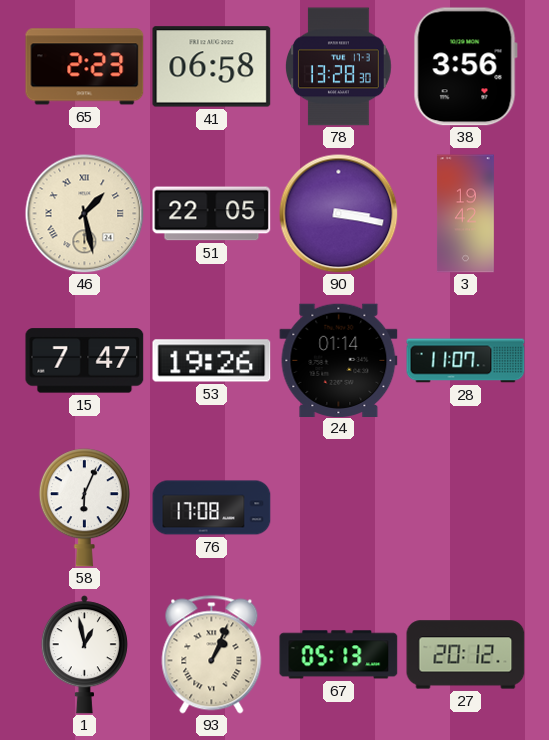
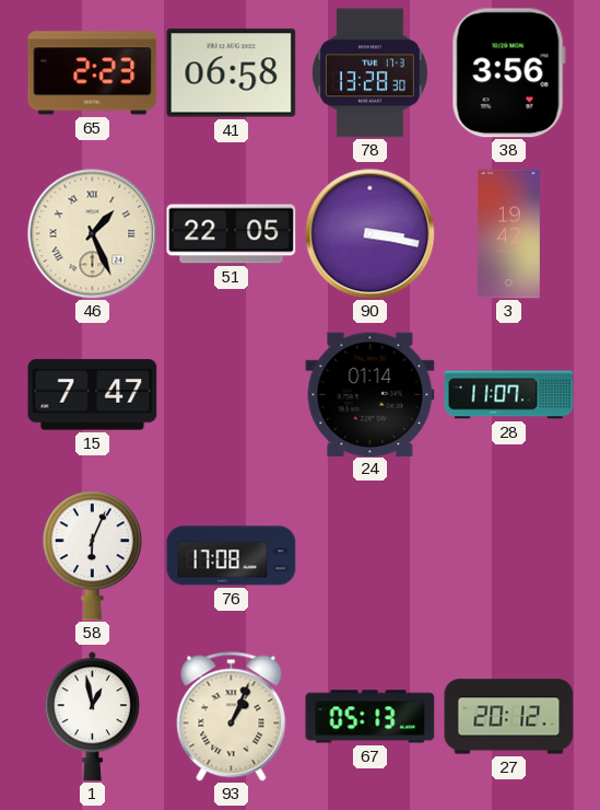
46: 1:28 -> 1:26 (93, 234)
53: 19:26 -> none (212, 361)
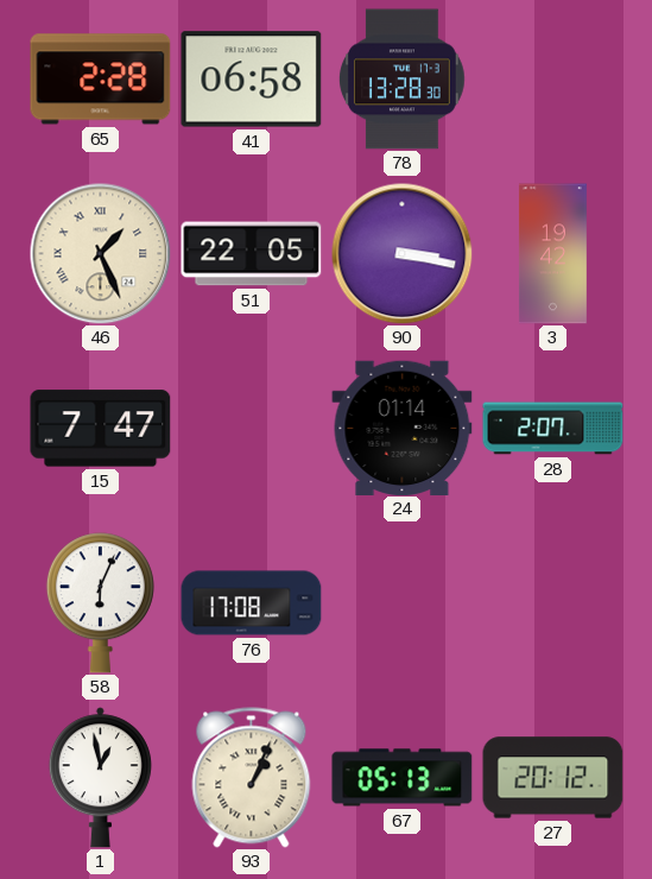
65: 2:23 -> 2:28 (101, 80)
38: 3:56 -> none (508, 73)
28: 11:07 -> 2:07 (553, 429)
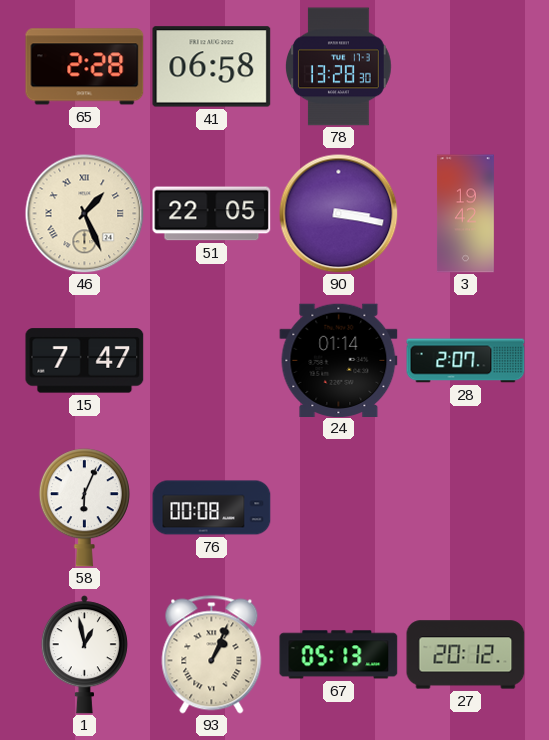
76: 17:08 -> 00:08 (212, 508)
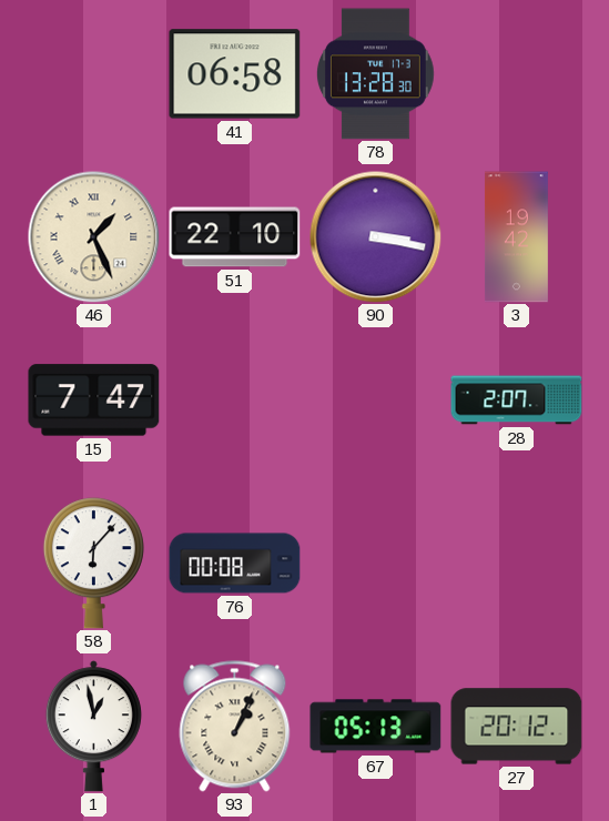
65: 2:28 -> none (85, 67)
51: 22:05 -> 22:10 (235, 237)
24: 01:14 -> none (339, 360)
58: 6:04 -> 6:07 (93, 564)
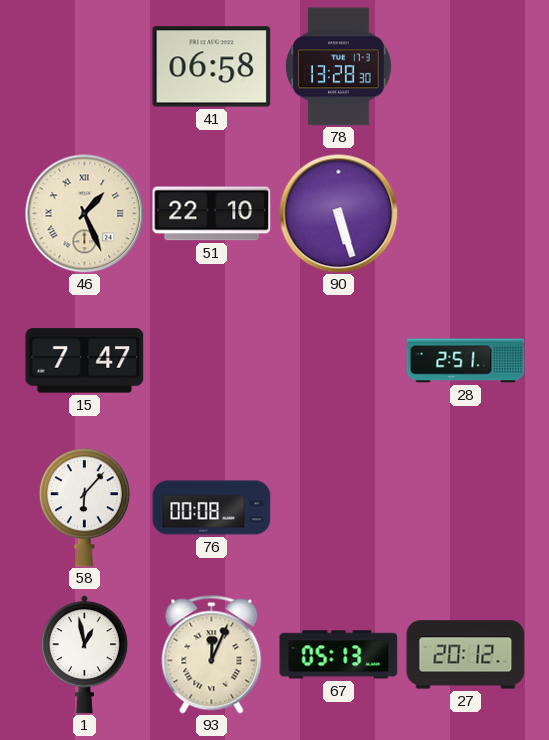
90: 3:17 -> 5:27 (339, 214)
3: 19:42 -> none (516, 237)
28: 2:07 -> 2:51 (466, 361)
93: 1:04 -> 12:04 (212, 655)
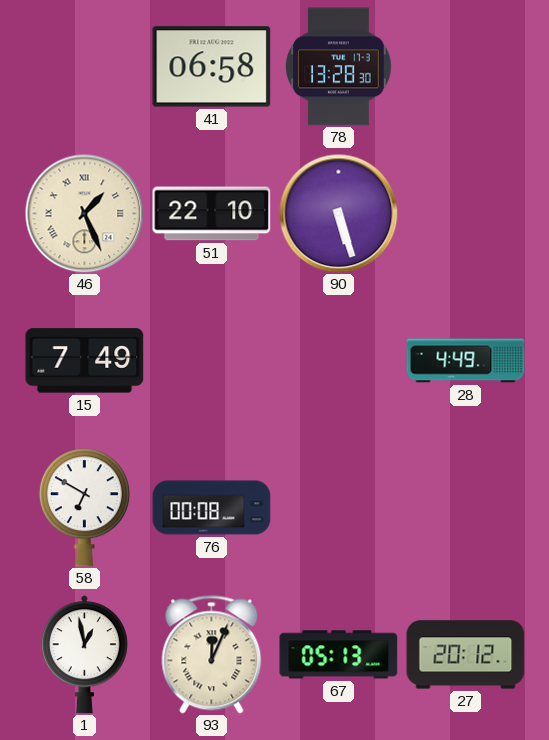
15: 7:47 -> 7:49 (85, 361)
28: 2:51 -> 4:49 (466, 361)
58: 6:07 -> 6:50 (84, 508)
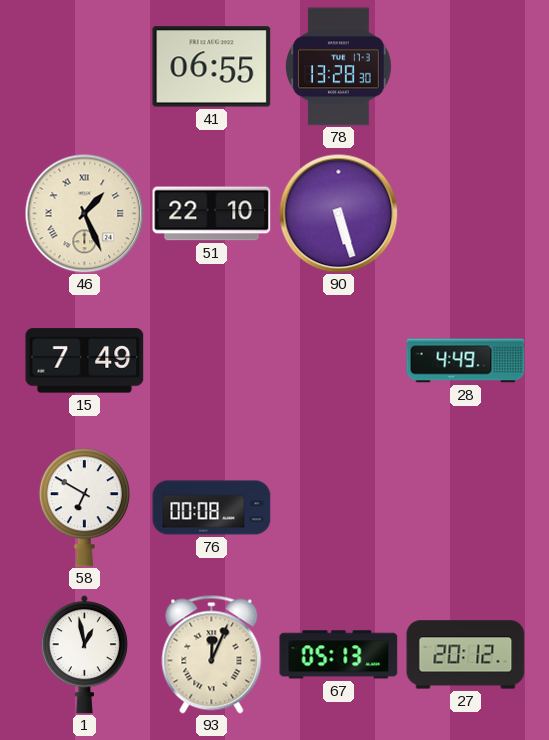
41: 06:58 -> 06:55 (212, 67)
